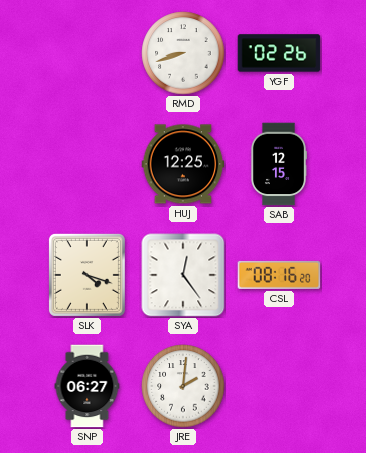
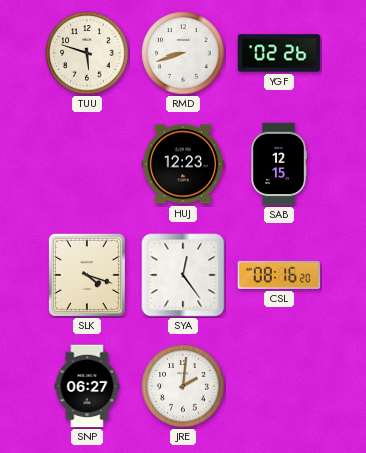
TUU: none -> 5:48 (87, 53)
HUJ: 12:25 -> 12:23 (183, 164)
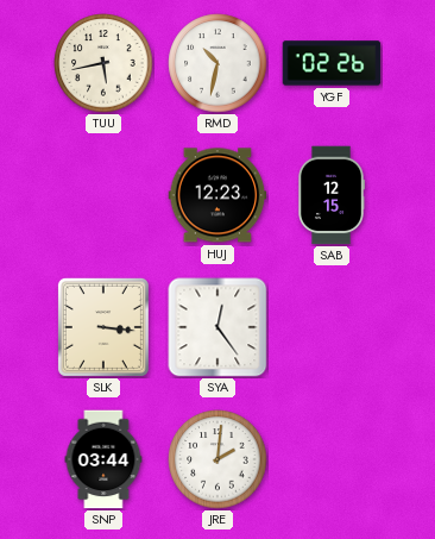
TUU: 5:48 -> 5:43 (103, 63)
RMD: 8:42 -> 10:32 (218, 63)
SLK: 4:18 -> 3:16 (103, 327)
CSL: 08:16 -> none (279, 275)
SNP: 06:27 -> 03:44 (103, 459)
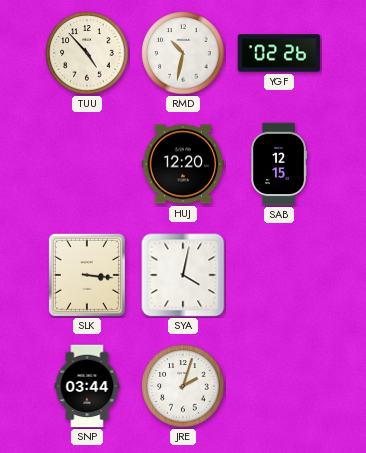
TUU: 5:43 -> 4:53 (87, 53)
HUJ: 12:23 -> 12:20 (183, 164)
SYA: 12:24 -> 4:02 (183, 275)
JRE: 2:01 -> 2:03 (183, 386)
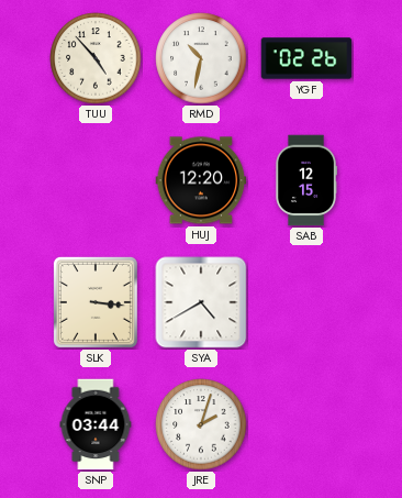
SYA: 4:02 -> 4:40 (201, 302)
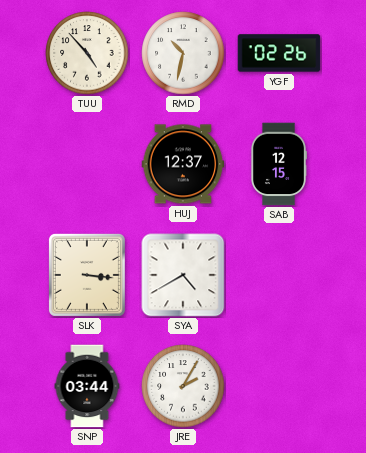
HUJ: 12:20 -> 12:37 (183, 164)
JRE: 2:03 -> 2:05 (183, 386)
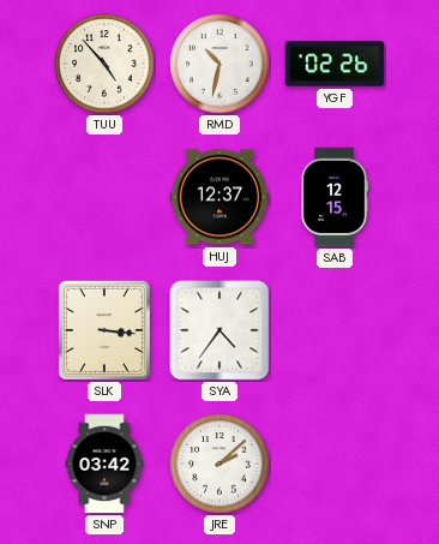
SYA: 4:40 -> 4:36 (220, 330)
SNP: 03:44 -> 03:42 (104, 464)
JRE: 2:05 -> 2:08 (220, 464)
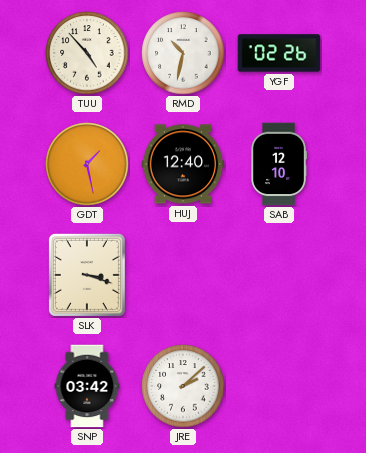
GDT: none -> 1:28 (87, 164)
HUJ: 12:37 -> 12:40 (183, 164)
SAB: 12:15 -> 12:10 (278, 164)
SLK: 3:16 -> 3:18 (87, 275)
SYA: 4:36 -> none (220, 330)
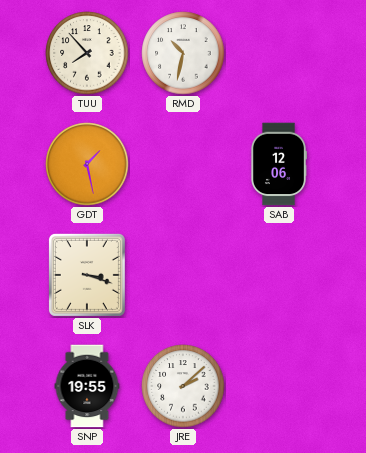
TUU: 4:53 -> 7:53 (87, 53)
YGF: 02:26 -> none (279, 53)
HUJ: 12:40 -> none (183, 164)
SAB: 12:10 -> 12:06 (278, 164)
SNP: 03:42 -> 19:55 (87, 386)
